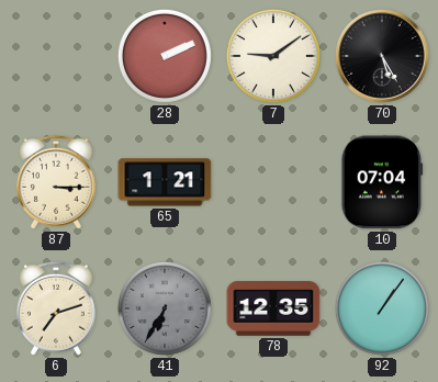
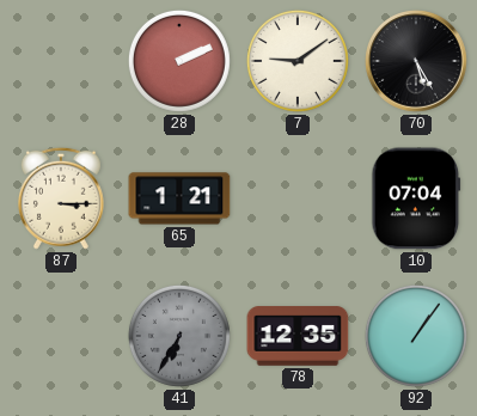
6: 7:12 -> none (56, 308)
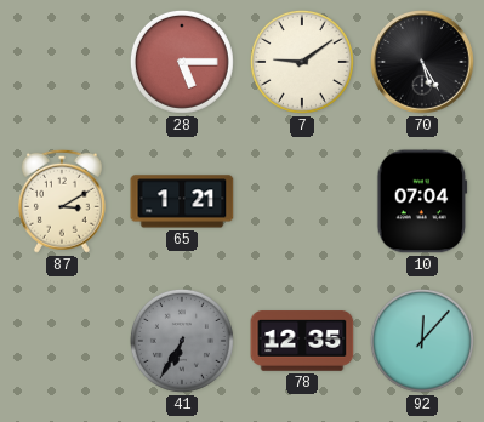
28: 2:11 -> 5:15 (182, 62)
87: 3:15 -> 3:10 (62, 201)
92: 1:06 -> 12:07 (422, 341)
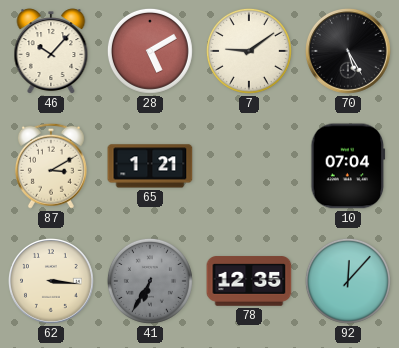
46: none -> 10:07 (51, 51)
28: 5:15 -> 5:10 (150, 51)
62: none -> 3:16 (52, 282)
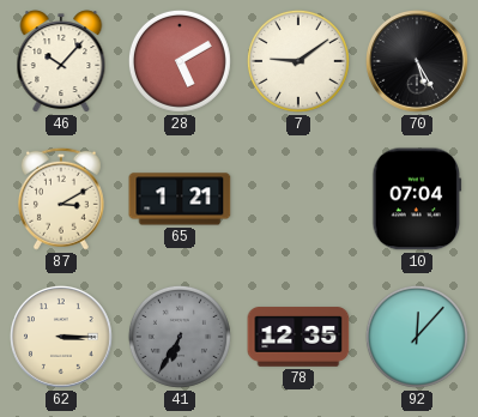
62: 3:16 -> 3:15 (62, 338)
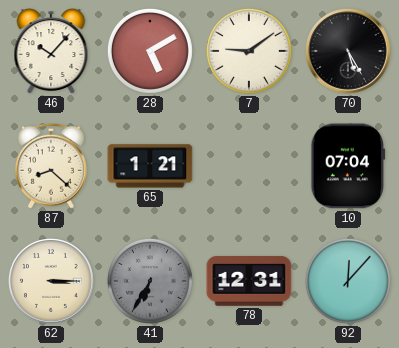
87: 3:10 -> 8:22 (51, 166)
78: 12:35 -> 12:31 (249, 281)
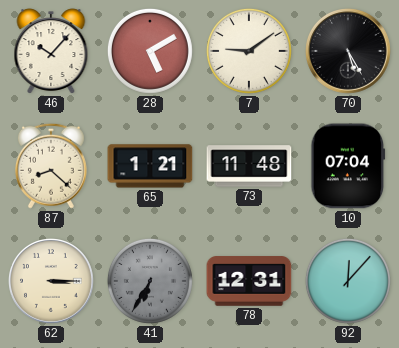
73: none -> 11:48 (249, 166)
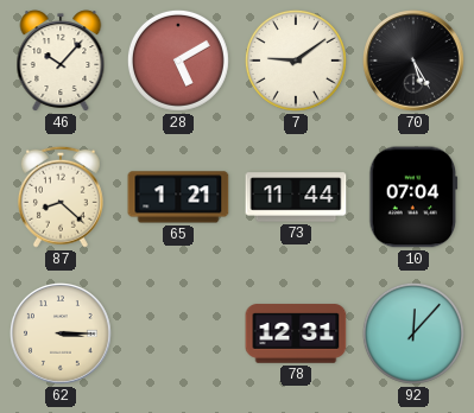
73: 11:48 -> 11:44 (296, 197)
41: 6:35 -> none (150, 281)
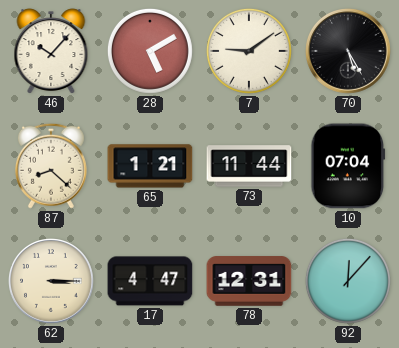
17: none -> 4:47 (150, 281)
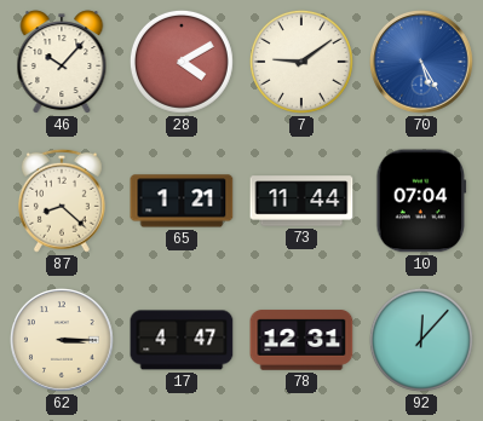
28: 5:10 -> 4:10 (182, 62)
70 dial: black -> blue (422, 63)
